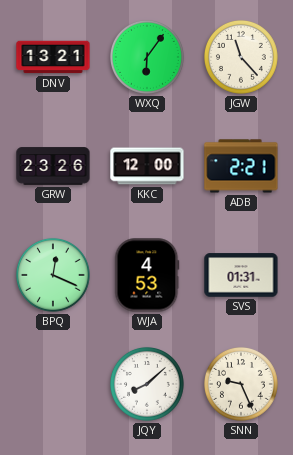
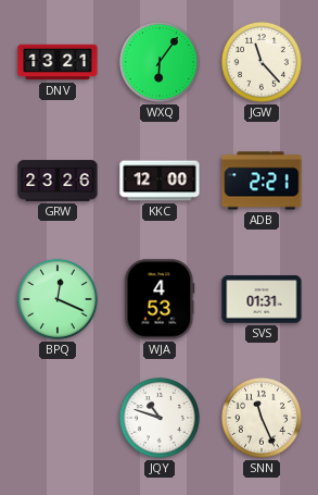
JQY: 8:08 -> 10:48 (161, 418)
SNN: 9:26 -> 11:26 (263, 418)
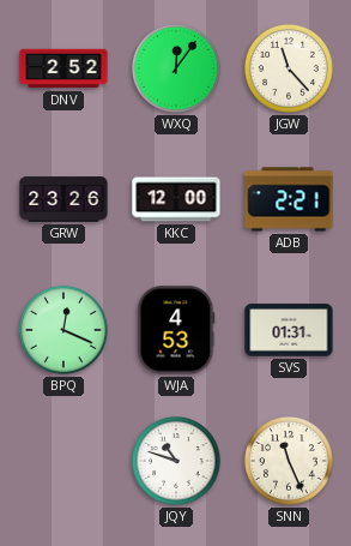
DNV: 13:21 -> 2:52 (63, 68)
WXQ: 6:06 -> 12:06 (177, 68)
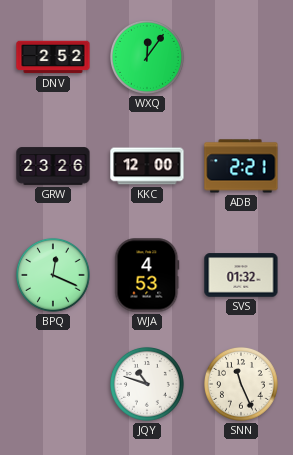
JGW: 11:23 -> none (290, 68)
SVS: 01:31 -> 01:32 (241, 275)
